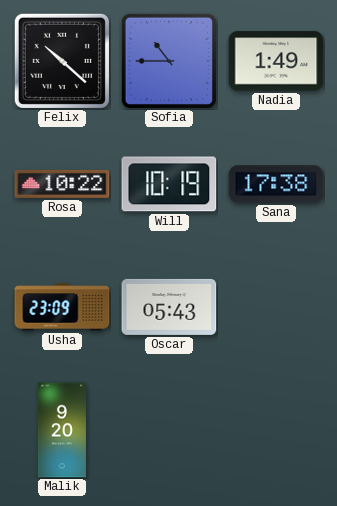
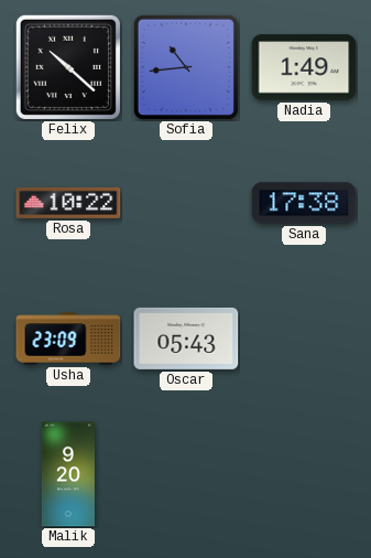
Sofia: 10:45 -> 10:44 (186, 67)
Will: 10:19 -> none (169, 184)
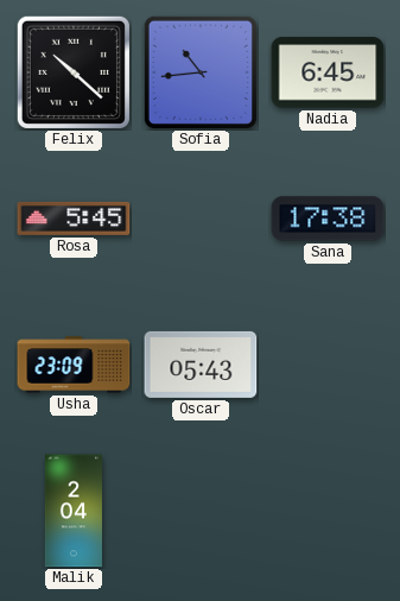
Nadia: 1:49 -> 6:45 (328, 72)
Rosa: 10:22 -> 5:45 (74, 219)
Malik: 9:20 -> 2:04 (74, 511)
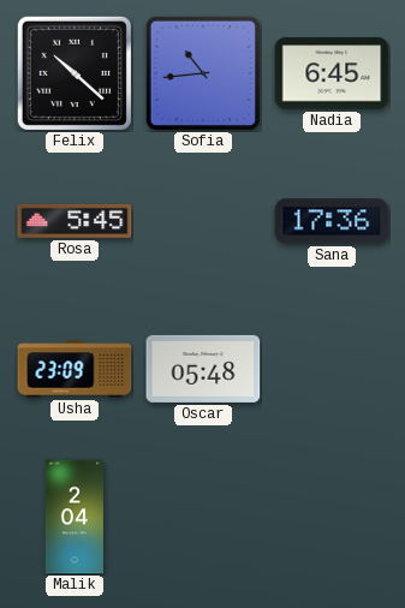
Sana: 17:38 -> 17:36 (332, 221)
Oscar: 05:43 -> 05:48 (203, 369)
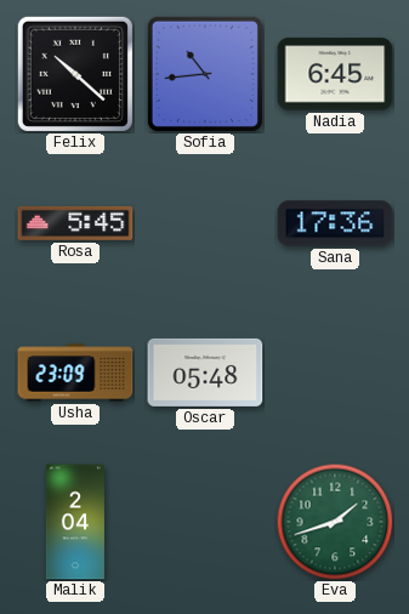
Eva: none -> 1:42 (335, 522)
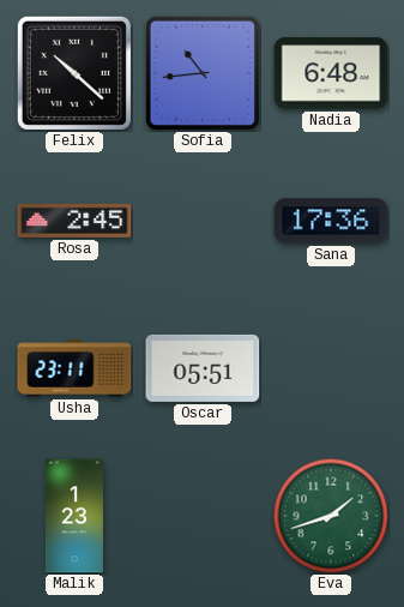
Nadia: 6:45 -> 6:48 (331, 73)
Rosa: 5:45 -> 2:45 (74, 221)
Usha: 23:09 -> 23:11 (74, 368)
Oscar: 05:48 -> 05:51 (203, 368)
Malik: 2:04 -> 1:23 (74, 516)
